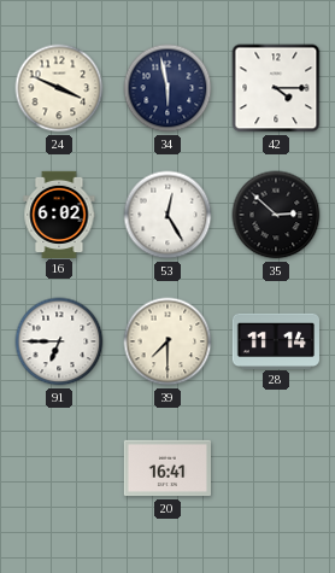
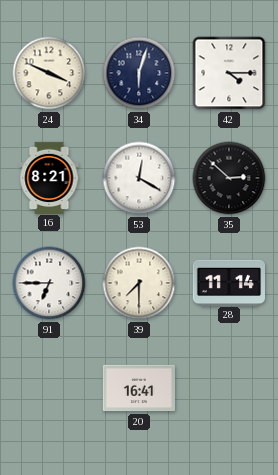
34: 5:58 -> 6:03 (139, 73)
16: 6:02 -> 8:21 (49, 177)
53: 12:25 -> 12:20 (139, 178)
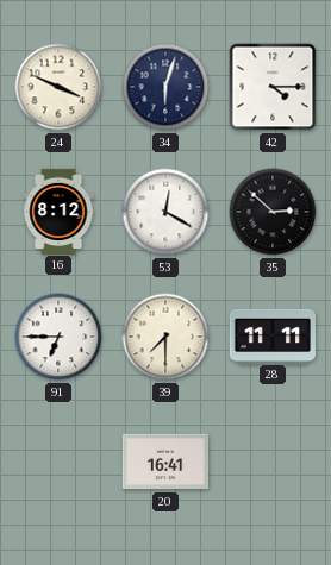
16: 8:21 -> 8:12 (58, 211)
28: 11:14 -> 11:11 (271, 335)
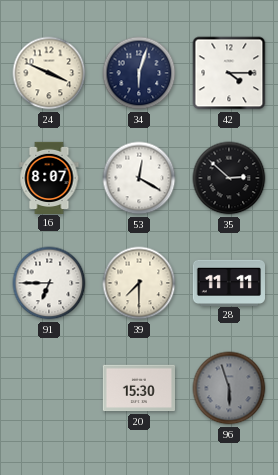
16: 8:12 -> 8:07 (49, 177)
20: 16:41 -> 15:30 (138, 388)
96: none -> 5:57 (229, 388)
